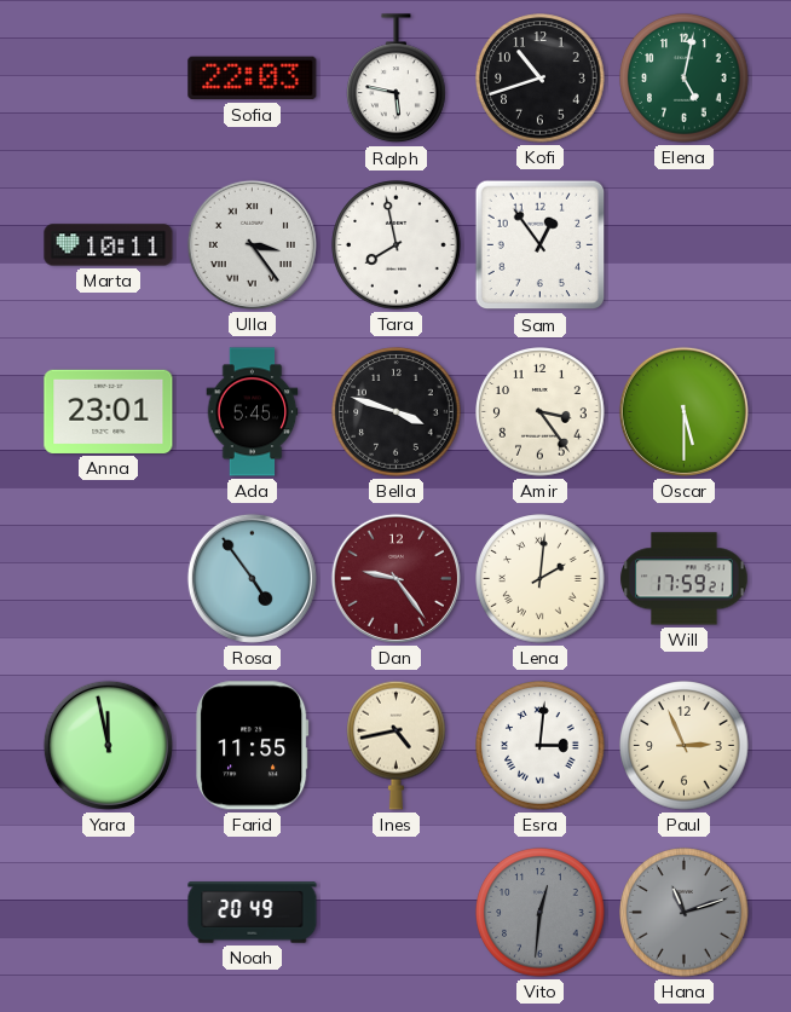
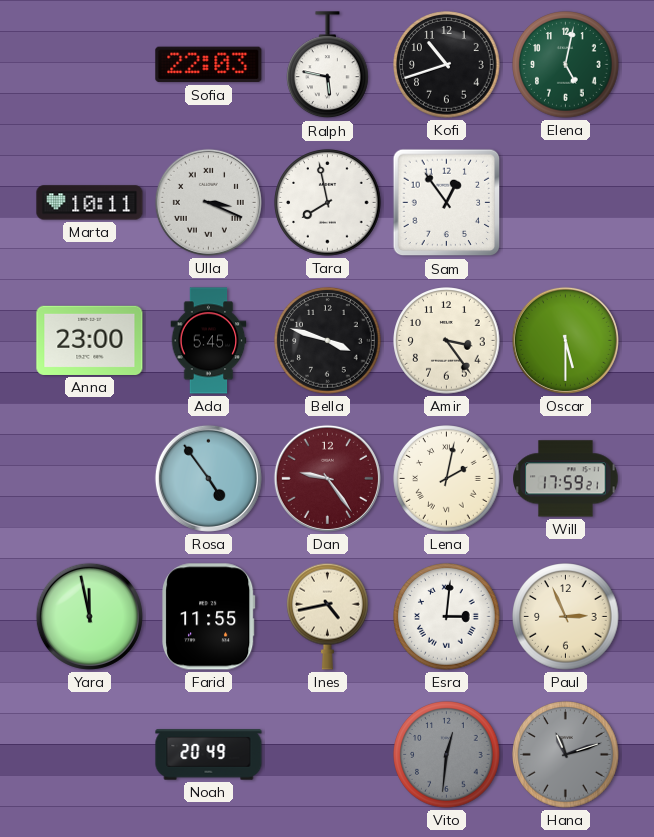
Ulla: 3:24 -> 3:19 (208, 202)
Anna: 23:01 -> 23:00 (90, 340)
Lena: 2:01 -> 2:02 (447, 479)
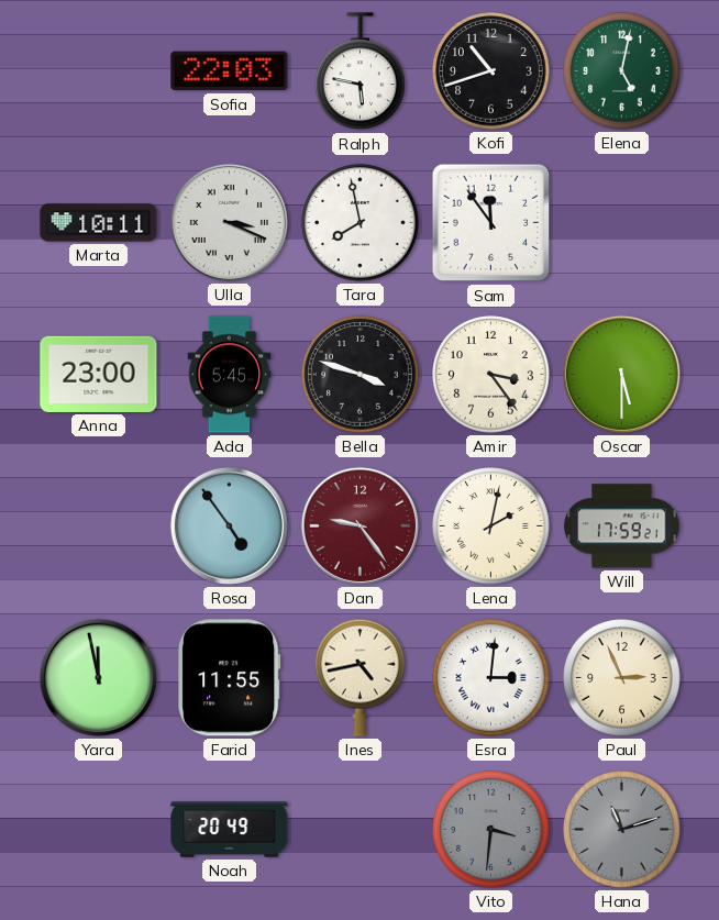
Sam: 12:54 -> 11:54 (491, 223)
Vito: 12:31 -> 3:31 (491, 830)
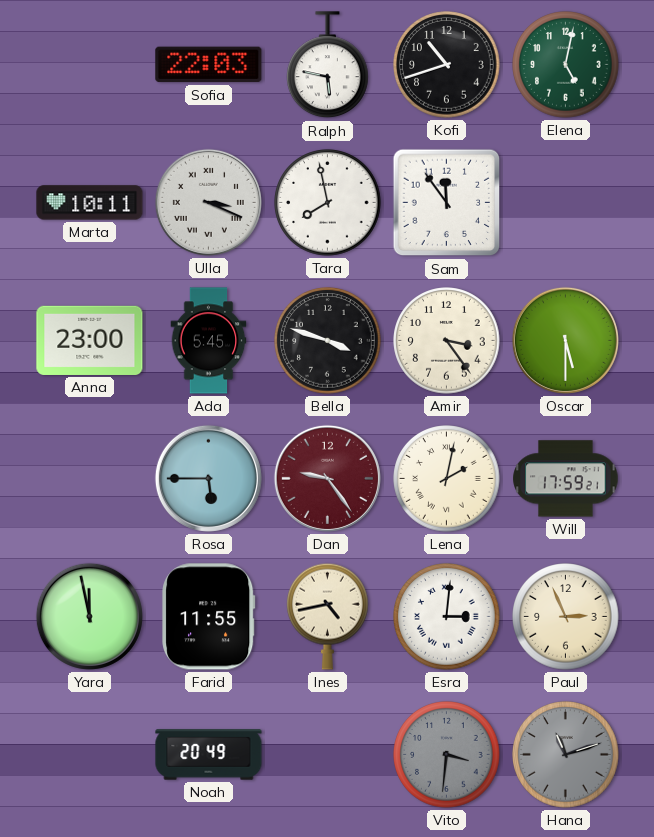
Rosa: 4:54 -> 5:45 (208, 478)
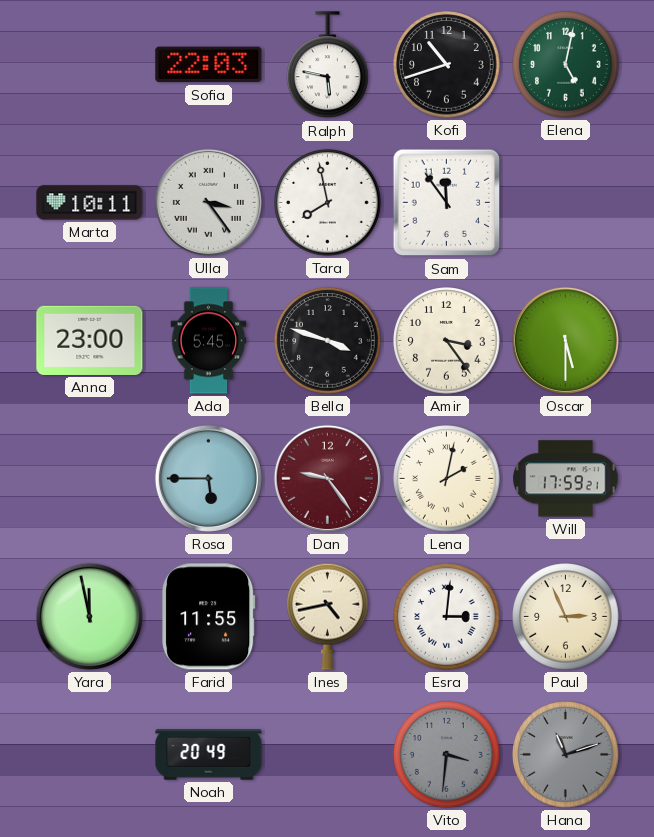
Ulla: 3:19 -> 3:24 (208, 202)
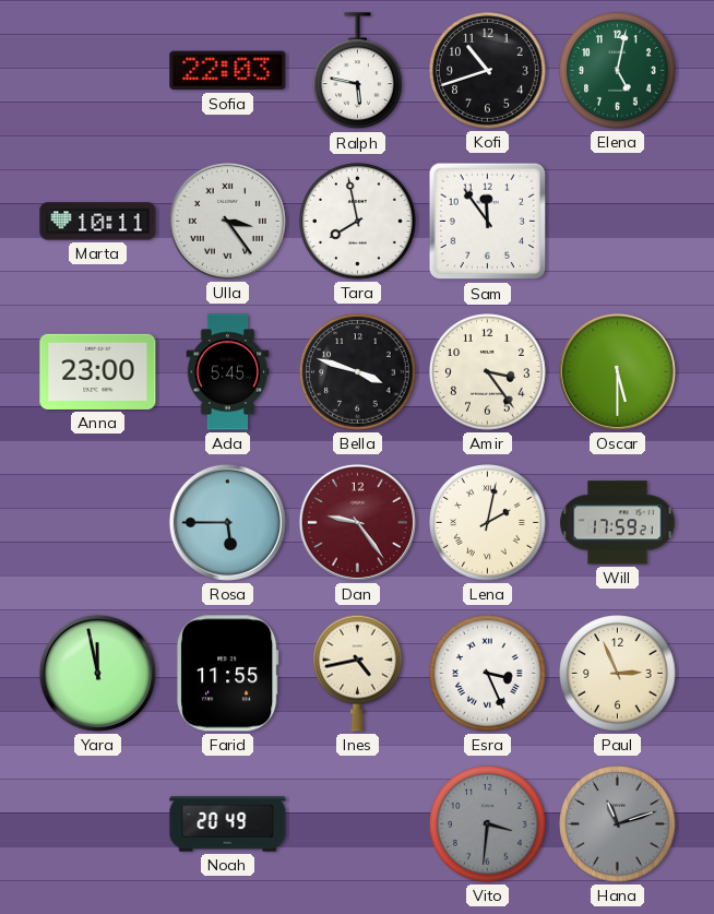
Esra: 3:01 -> 3:26 (488, 674)
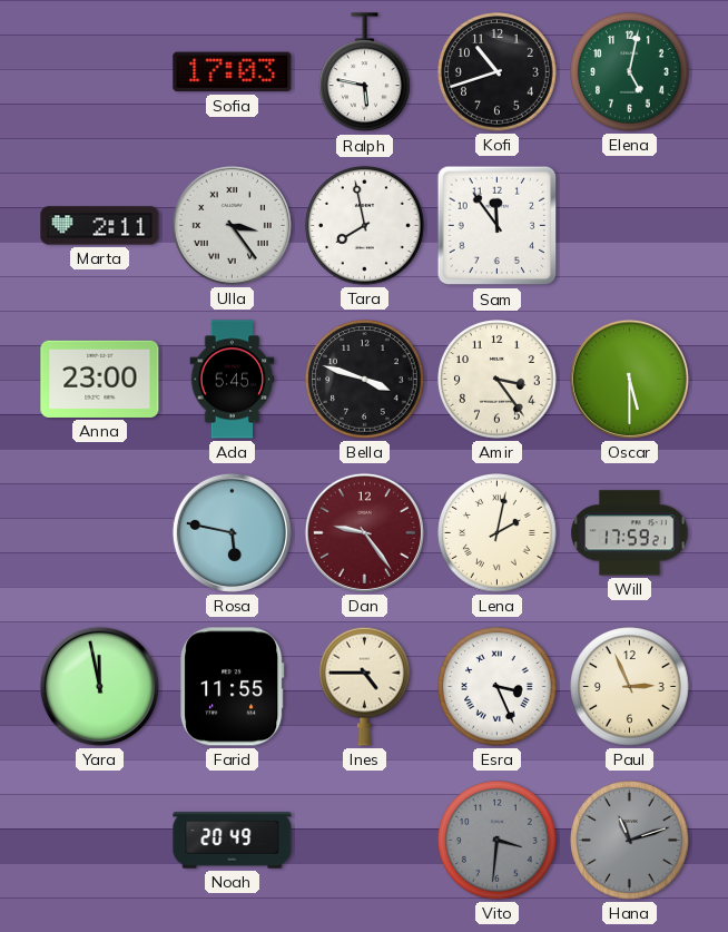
Sofia: 22:03 -> 17:03 (233, 72)
Marta: 10:11 -> 2:11 (100, 226)
Rosa: 5:45 -> 5:47 (232, 532)
Ines: 4:43 -> 4:45 (365, 686)
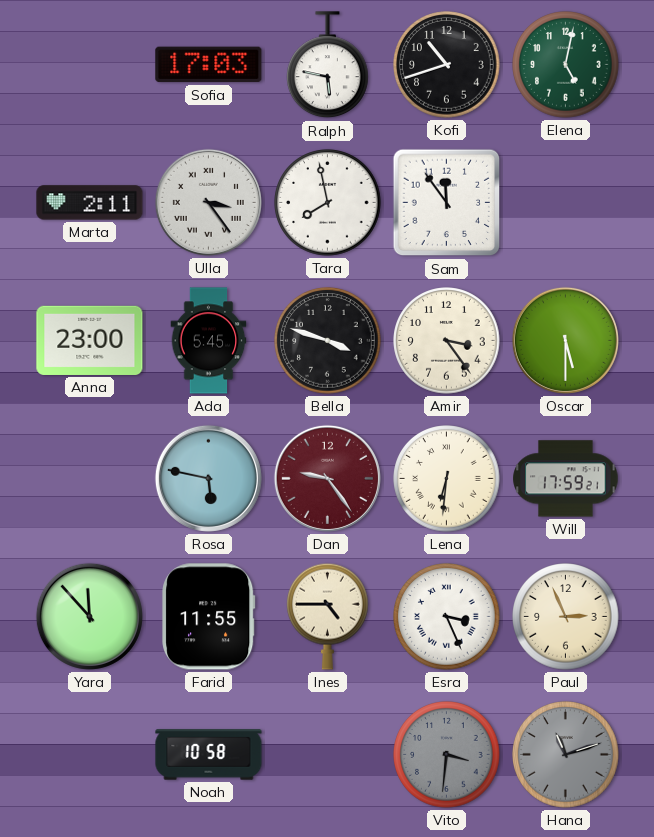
Lena: 2:02 -> 6:31 (447, 479)
Yara: 11:58 -> 11:53 (89, 616)
Noah: 20:49 -> 10:58 (209, 755)
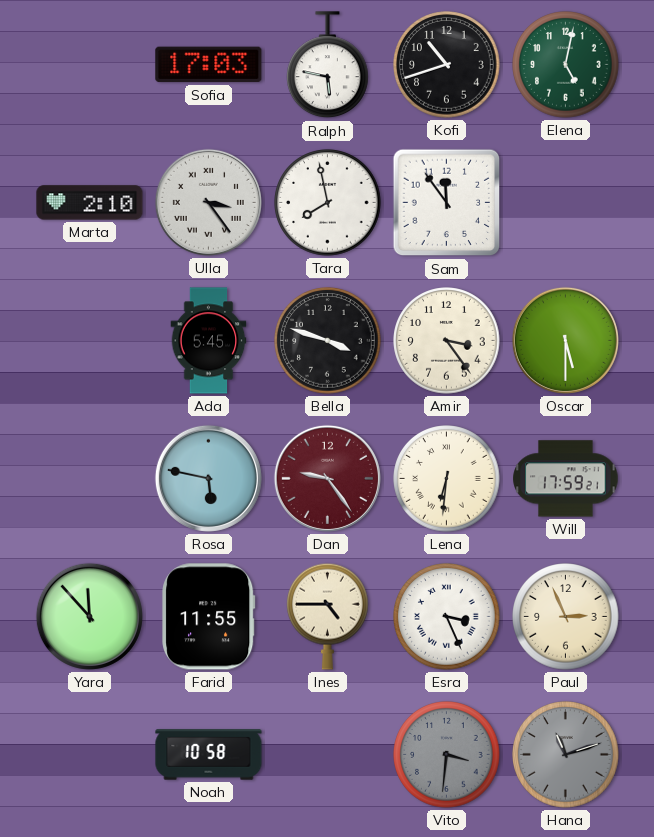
Marta: 2:11 -> 2:10 (90, 203)
Anna: 23:00 -> none (90, 340)
